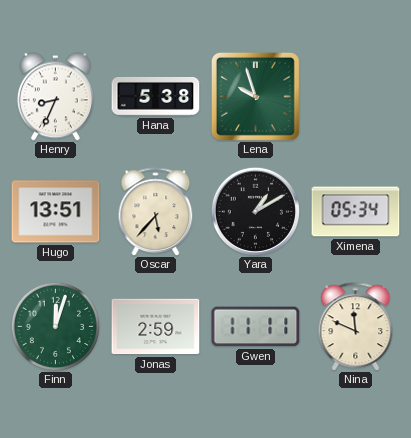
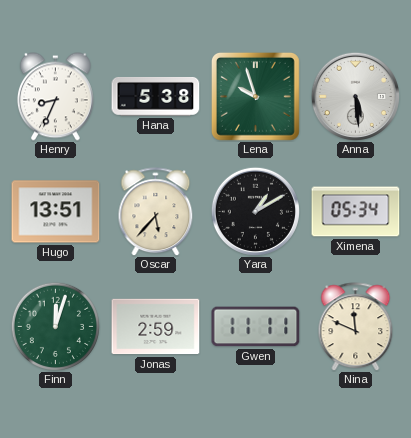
Anna: none -> 5:29 (355, 96)
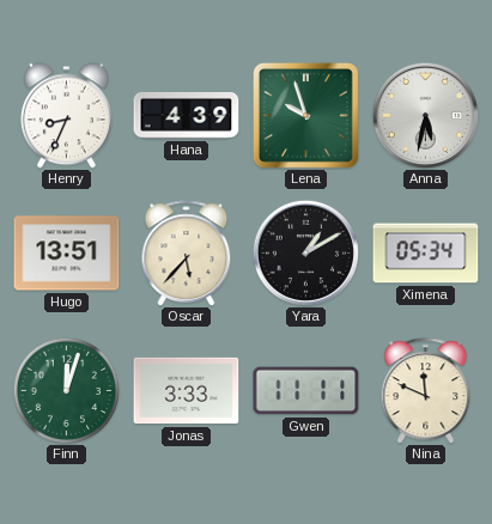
Hana: 5:38 -> 4:39 (187, 116)
Anna: 5:29 -> 5:32 (425, 115)
Jonas: 2:59 -> 3:33 (187, 391)
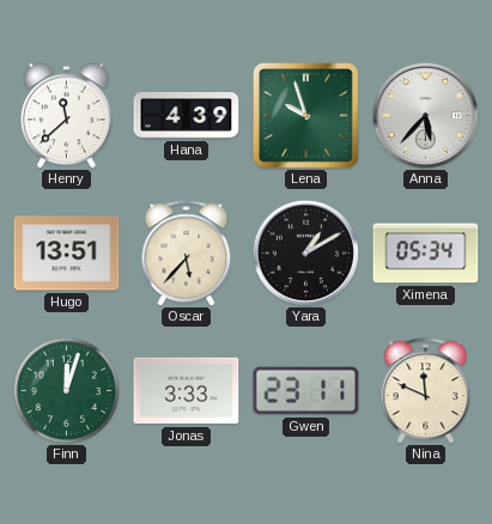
Henry: 8:34 -> 11:38 (66, 116)
Anna: 5:32 -> 5:37 (425, 115)
Gwen: 11:11 -> 23:11 (306, 391)
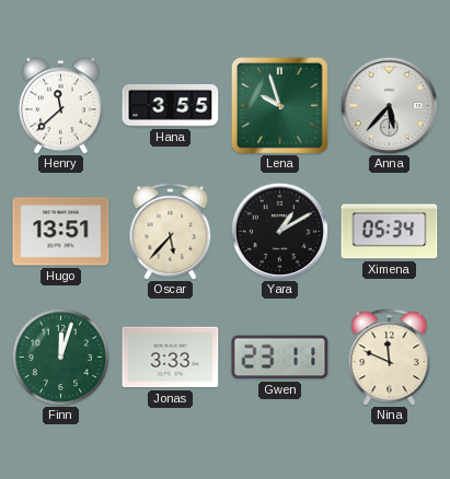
Hana: 4:39 -> 3:55 (171, 106)
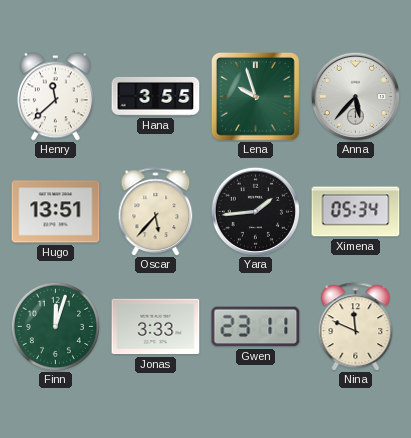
Yara: 1:10 -> 1:44 (255, 211)
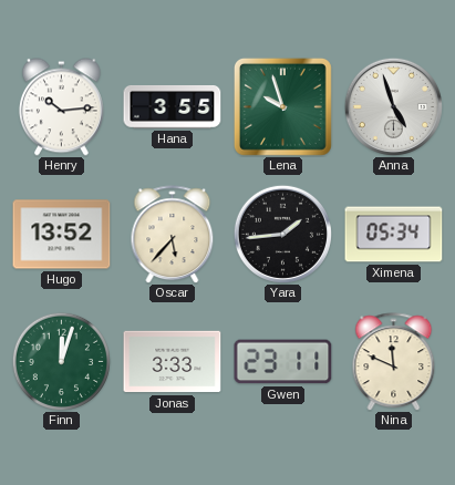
Henry: 11:38 -> 10:14 (61, 107)
Anna: 5:37 -> 4:57 (393, 106)
Hugo: 13:51 -> 13:52 (62, 235)
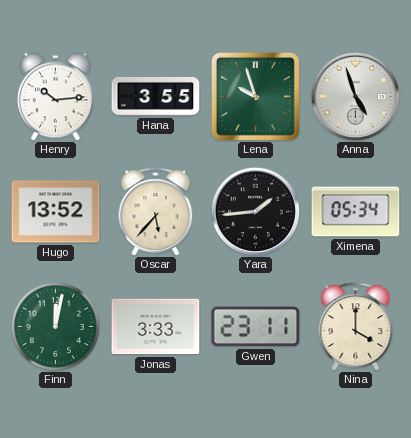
Finn: 12:03 -> 12:02 (55, 326)
Nina: 11:49 -> 4:00 (356, 327)
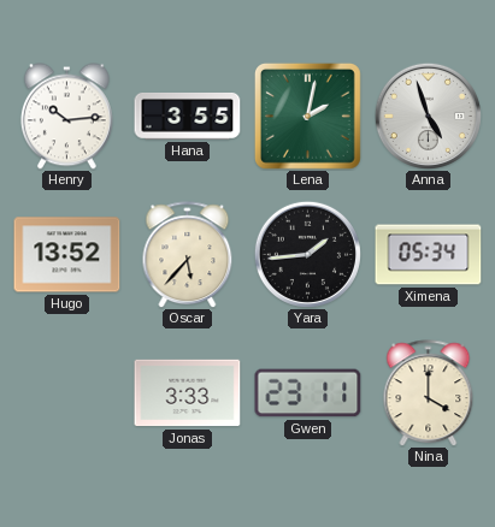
Lena: 9:57 -> 2:02 (307, 116)
Finn: 12:02 -> none (55, 326)
